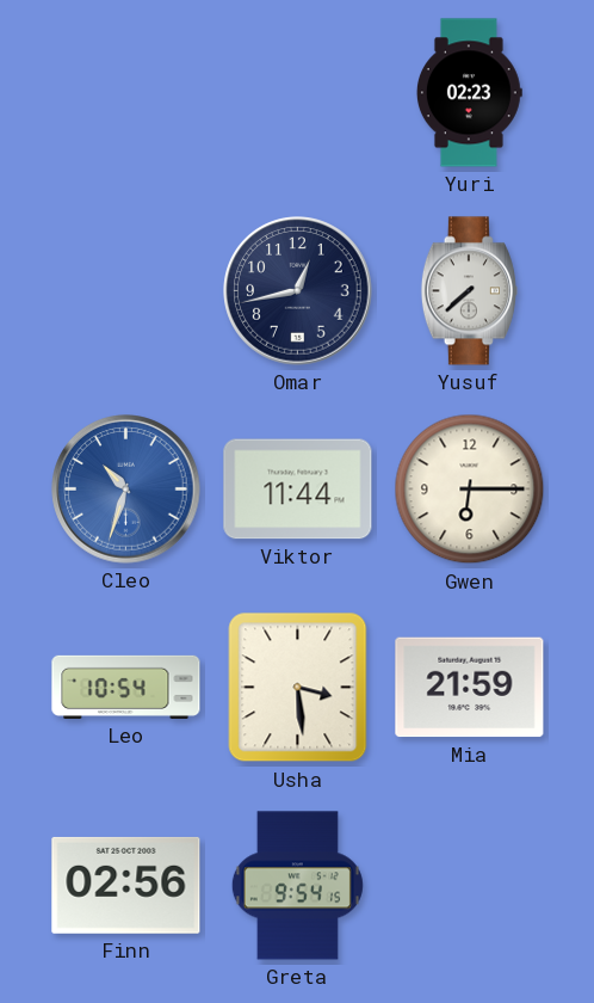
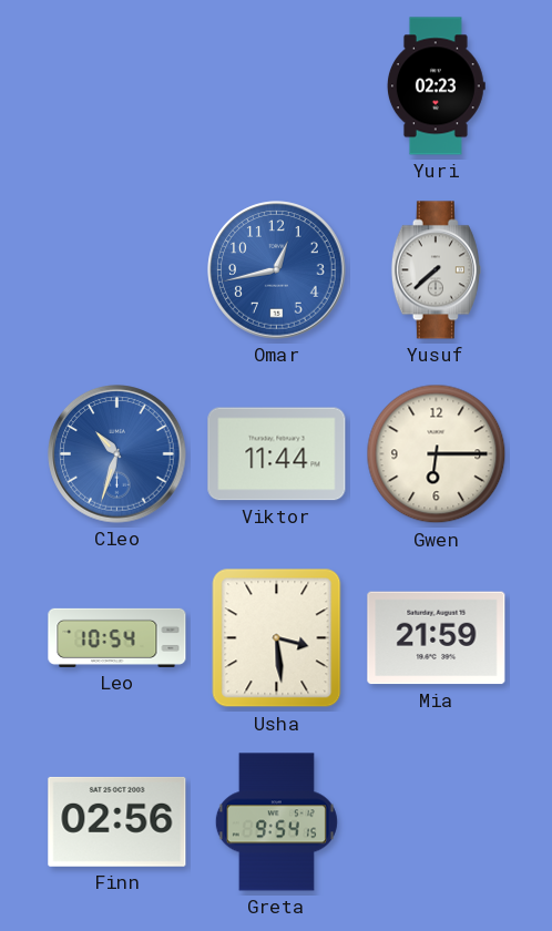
Omar dial: navy -> blue (277, 270)
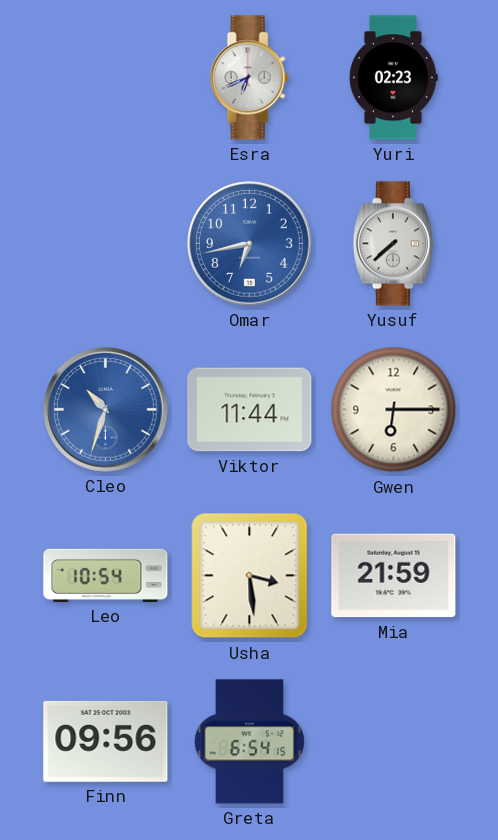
Esra: none -> 6:41 (249, 78)
Omar: 12:43 -> 6:43 (250, 244)
Finn: 02:56 -> 09:56 (106, 741)
Greta: 9:54 -> 6:54 (249, 742)
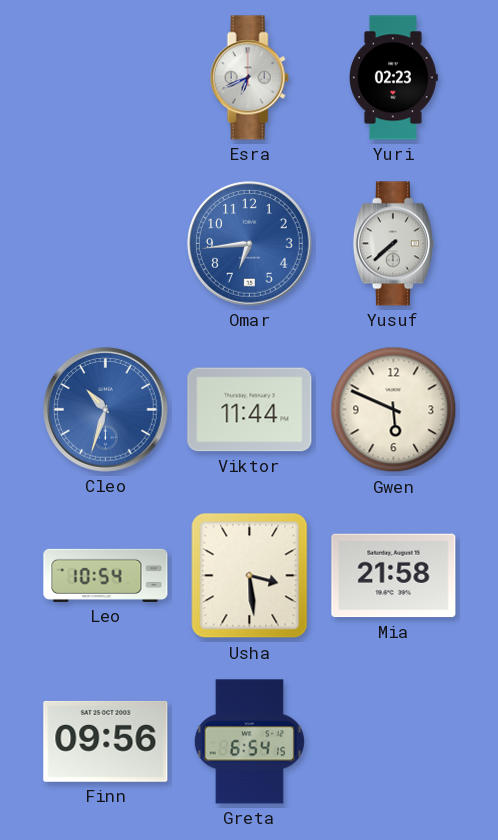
Omar: 6:43 -> 6:44 (250, 244)
Gwen: 6:15 -> 5:49 (394, 410)
Mia: 21:59 -> 21:58 (394, 576)
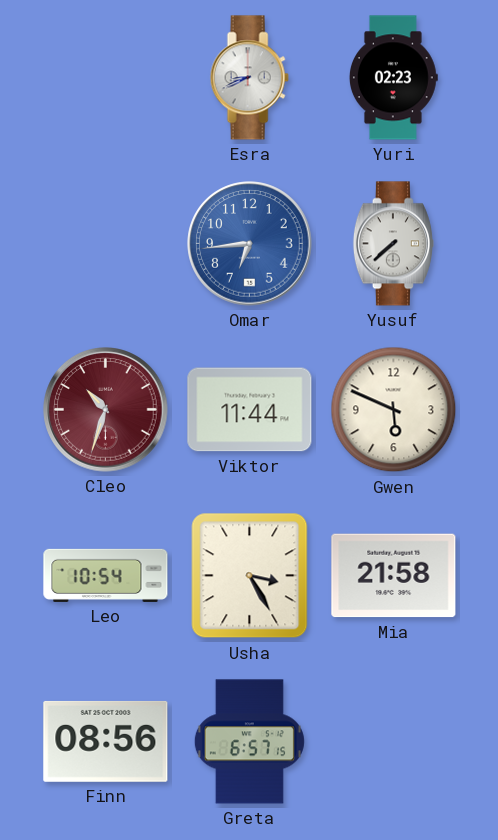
Esra: 6:41 -> 8:41 (249, 78)
Cleo dial: blue -> burgundy (106, 410)
Usha: 3:29 -> 3:25 (250, 576)
Finn: 09:56 -> 08:56 (106, 741)
Greta: 6:54 -> 6:57 (249, 742)
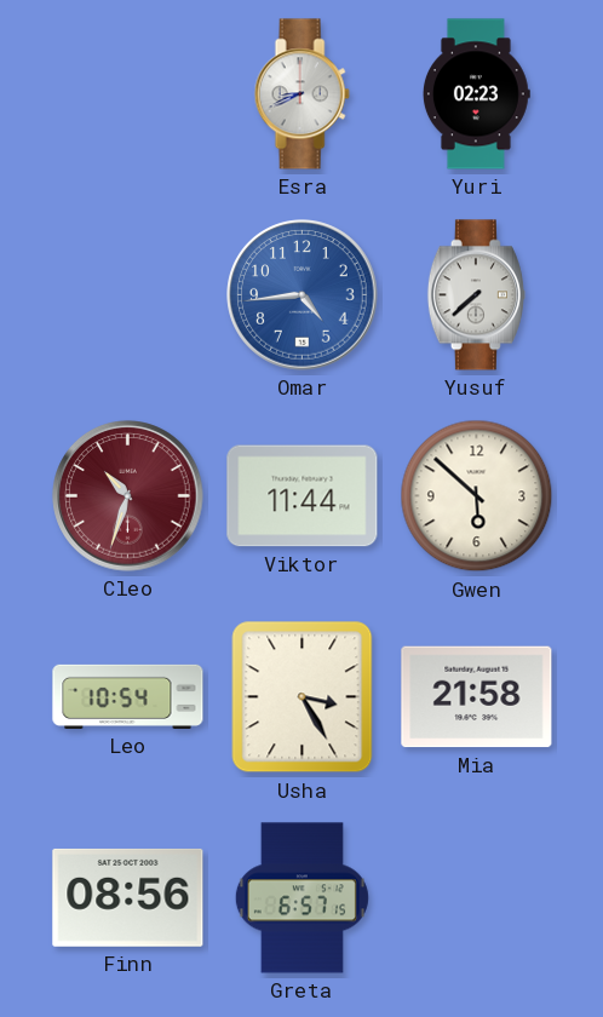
Omar: 6:44 -> 4:44 (303, 295)
Gwen: 5:49 -> 5:52 (477, 496)
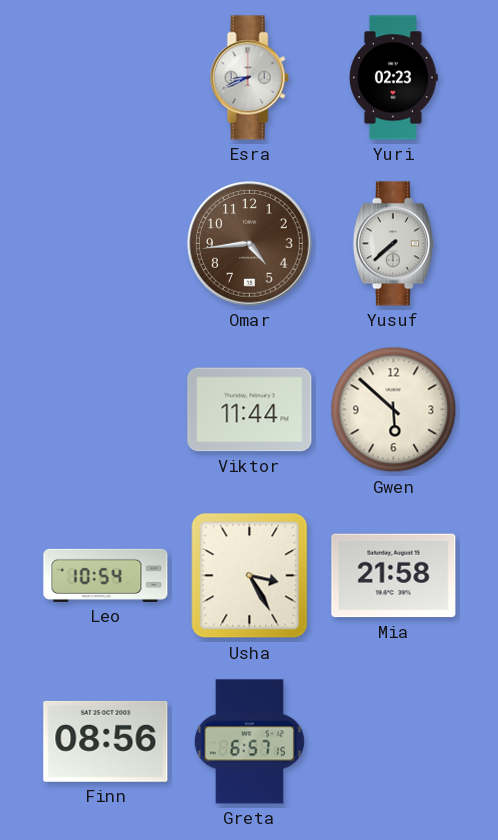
Omar dial: blue -> brown (250, 244)
Cleo: 10:33 -> none (128, 496)
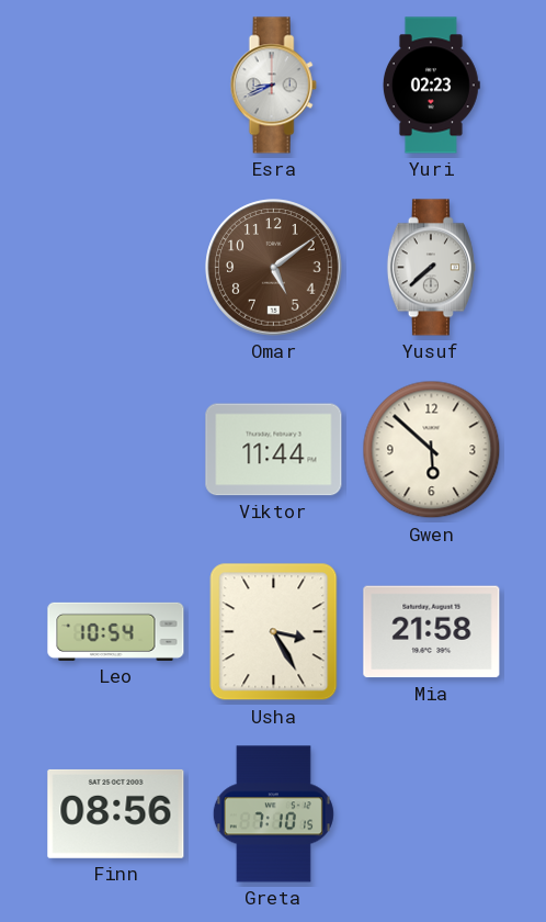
Omar: 4:44 -> 5:09 (274, 268)
Greta: 6:57 -> 7:10 (273, 814)
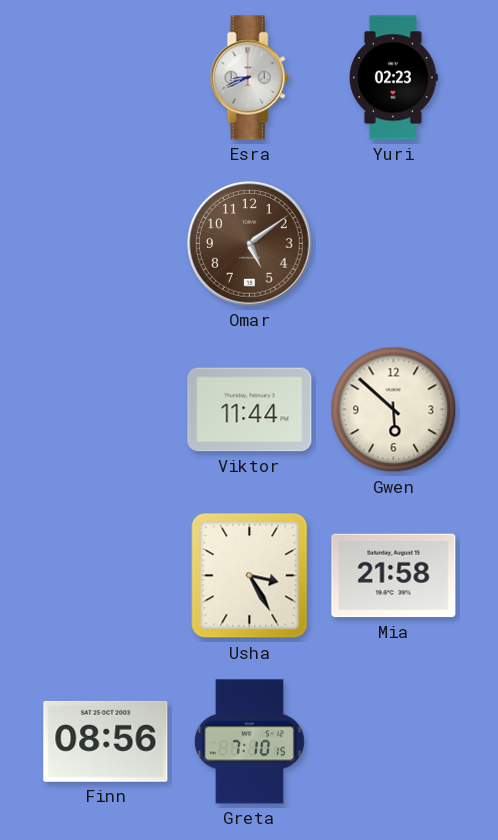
Yusuf: 7:38 -> none (431, 268)
Leo: 10:54 -> none (116, 631)
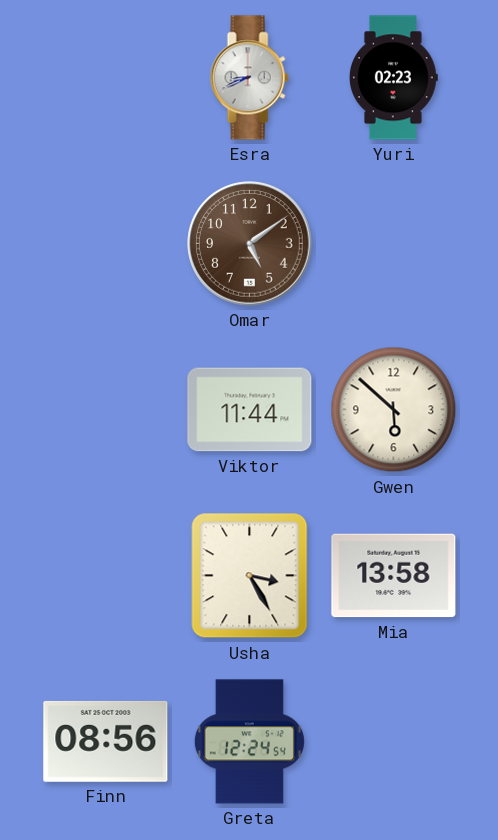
Mia: 21:58 -> 13:58 (394, 576)
Greta: 7:10 -> 12:24 (249, 742)
